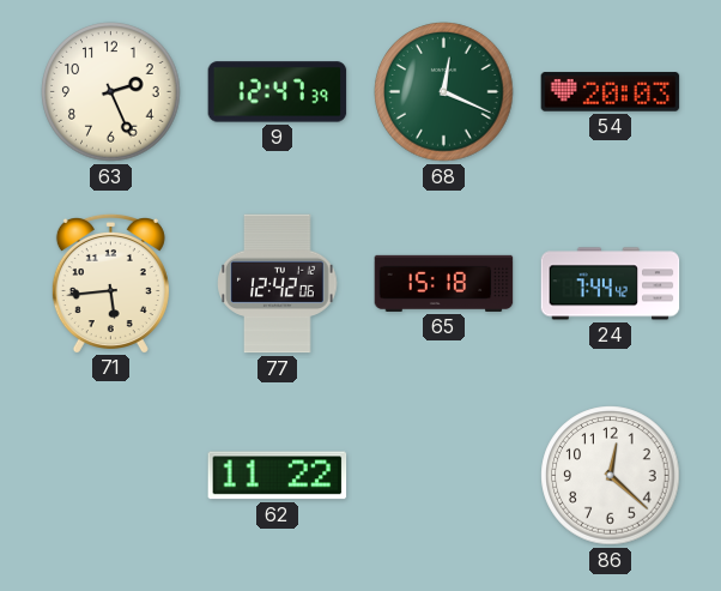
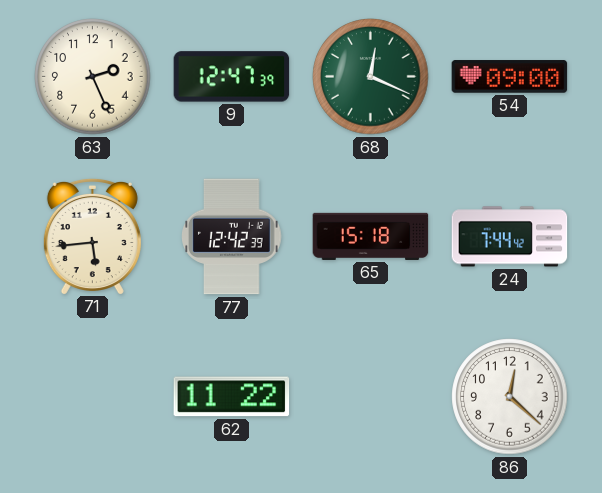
54: 20:03 -> 09:00 (510, 77)
77: 12:42:06 -> 12:42:39 (232, 237)
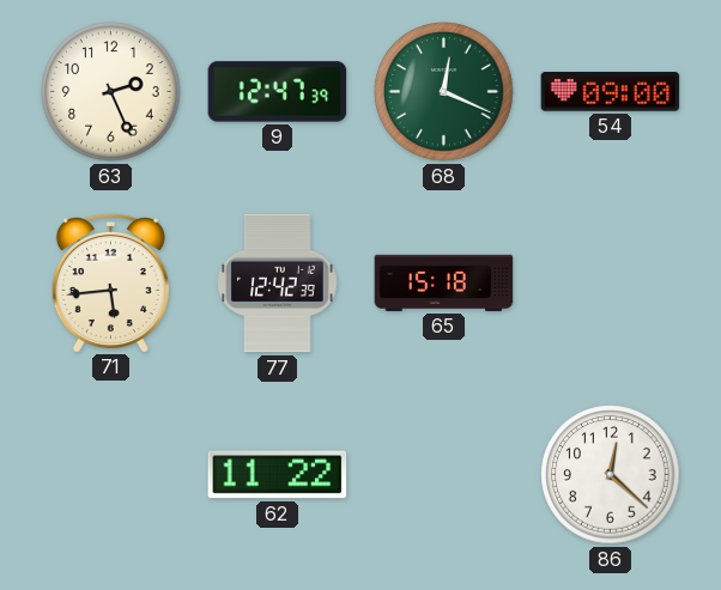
24: 7:44 -> none (510, 237)
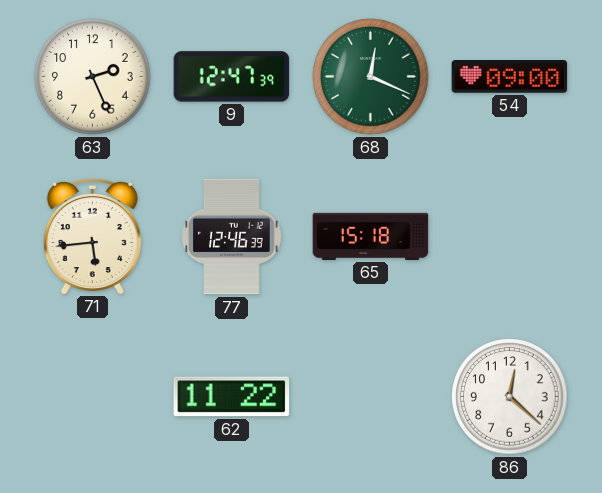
77: 12:42 -> 12:46 (232, 237)
